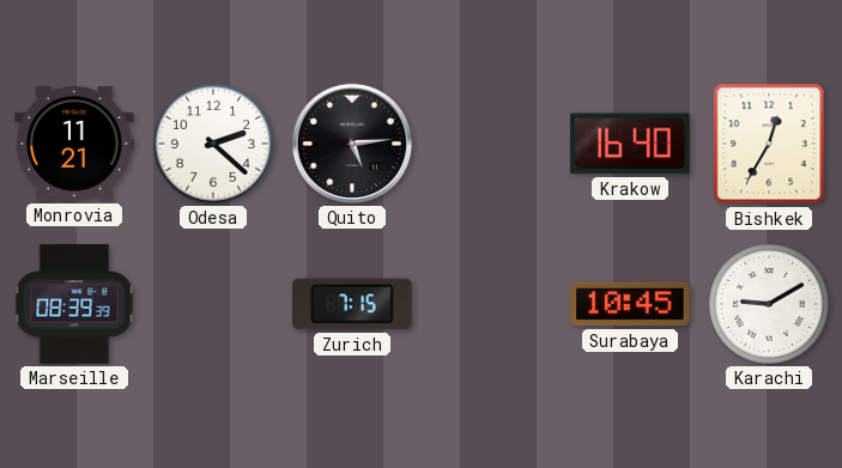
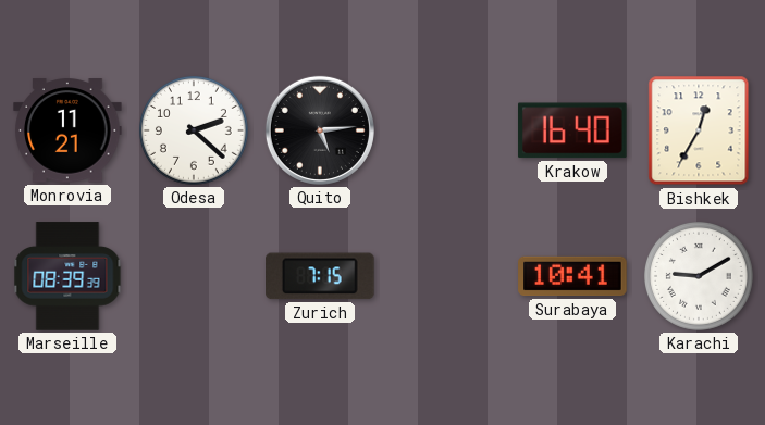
Surabaya: 10:45 -> 10:41 (572, 276)
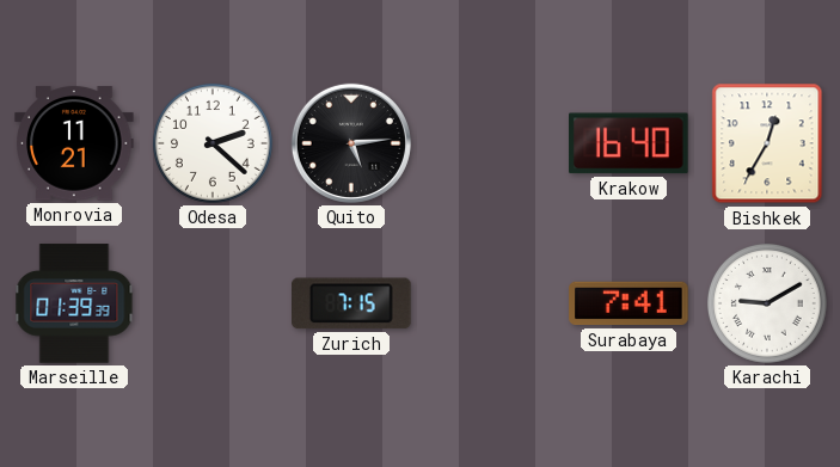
Marseille: 08:39 -> 01:39 (74, 303)
Surabaya: 10:41 -> 7:41 (629, 303)
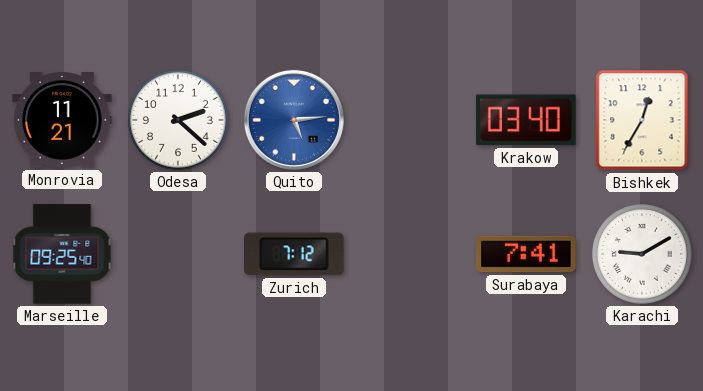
Quito dial: black -> blue (294, 120)
Krakow: 16:40 -> 03:40 (527, 120)
Marseille: 01:39 -> 09:25 (62, 254)
Zurich: 7:15 -> 7:12 (295, 254)
